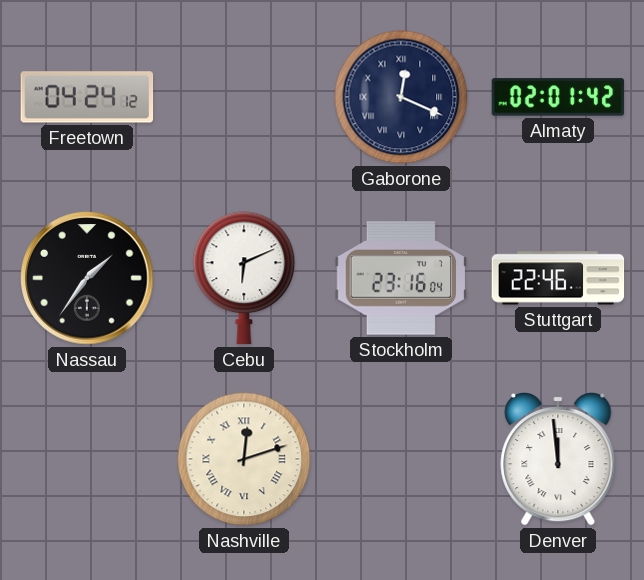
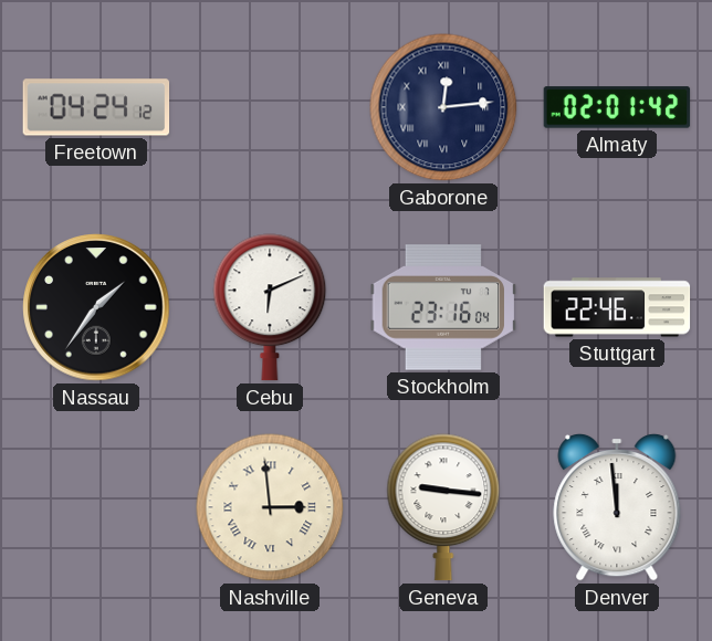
Gaborone: 12:19 -> 12:14 (443, 107)
Nashville: 12:12 -> 2:59 (270, 507)
Geneva: none -> 9:16 (443, 507)
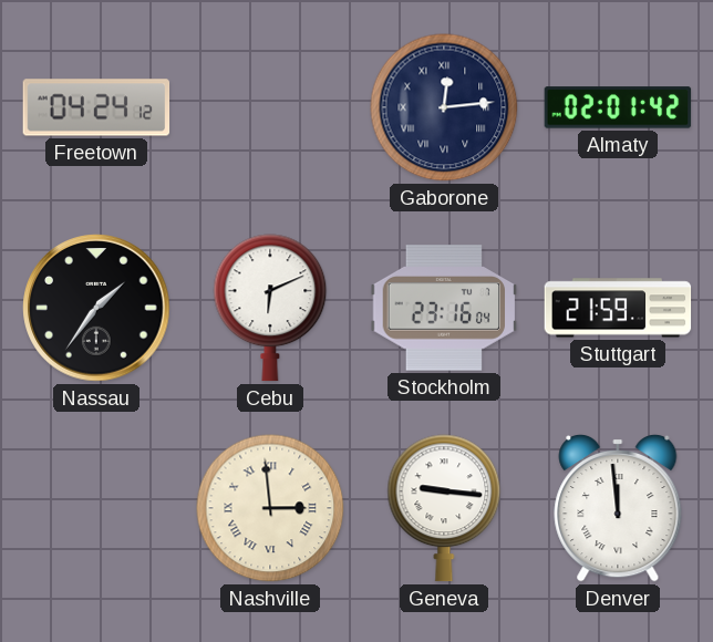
Stuttgart: 22:46 -> 21:59 (618, 308)
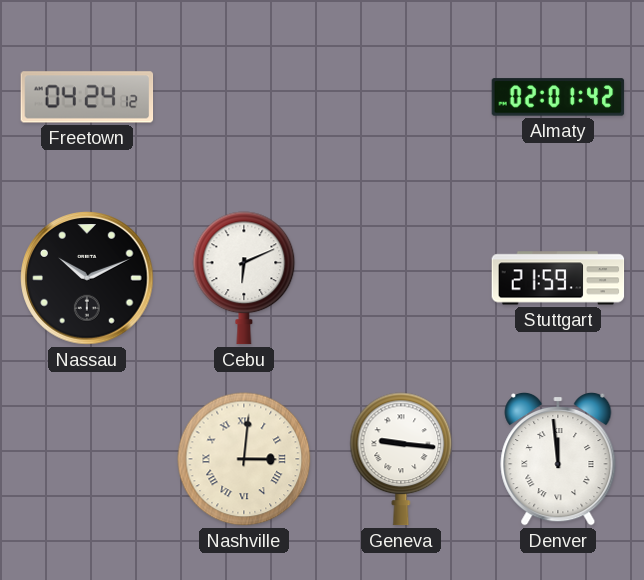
Gaborone: 12:14 -> none (444, 107)
Nassau: 1:36 -> 10:11 (87, 278)
Stockholm: 23:16 -> none (444, 308)
Nashville: 2:59 -> 3:01 (244, 459)
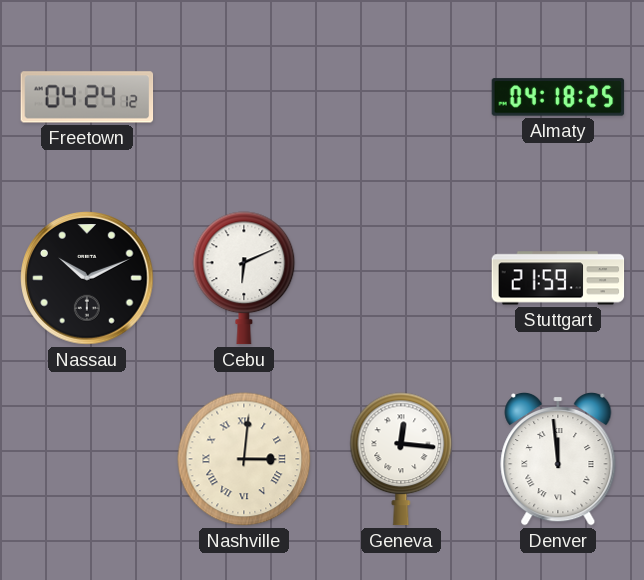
Almaty: 02:01 -> 04:18 (558, 97)
Geneva: 9:16 -> 12:16 (401, 459)
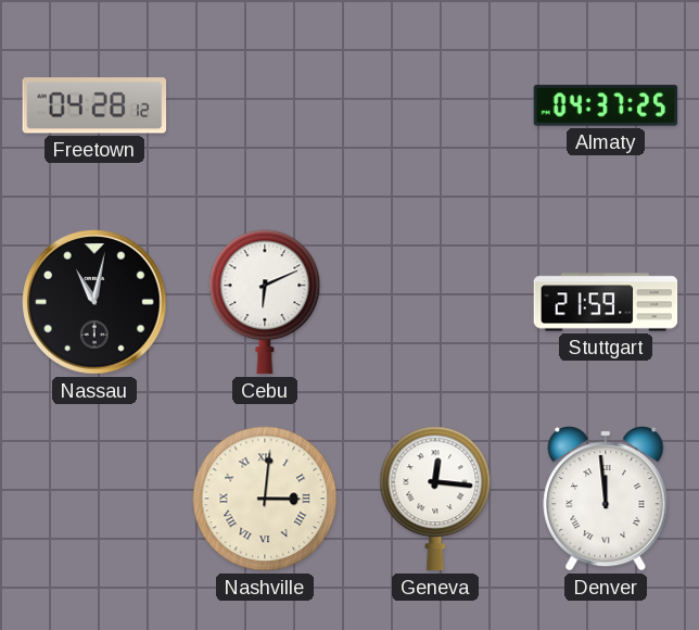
Freetown: 04:24 -> 04:28 (94, 105)
Almaty: 04:18 -> 04:37 (606, 105)
Nassau: 10:11 -> 11:02 (94, 302)
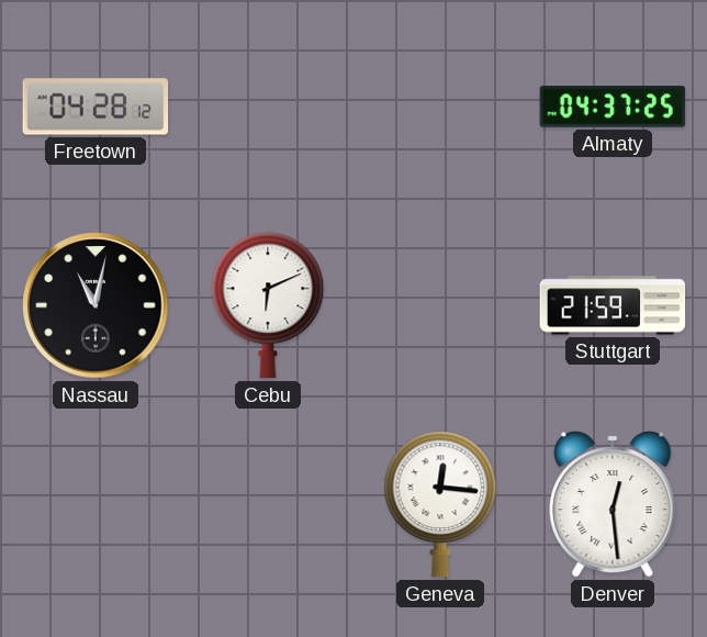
Nashville: 3:01 -> none (265, 499)
Denver: 11:59 -> 12:29 (613, 504)
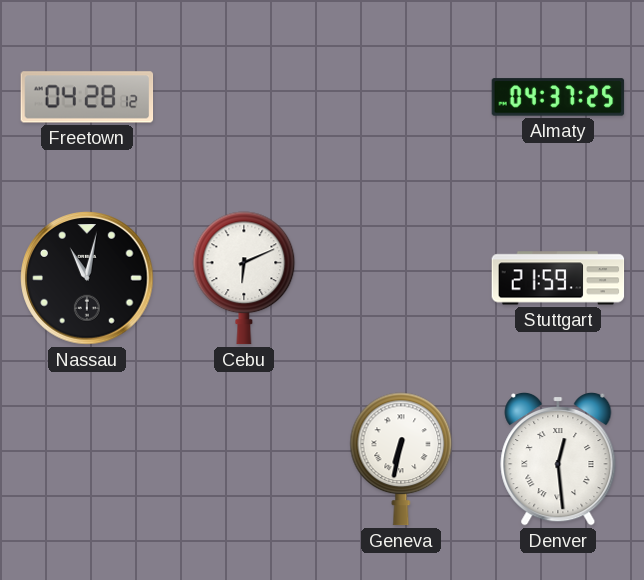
Geneva: 12:16 -> 6:32 (401, 459)
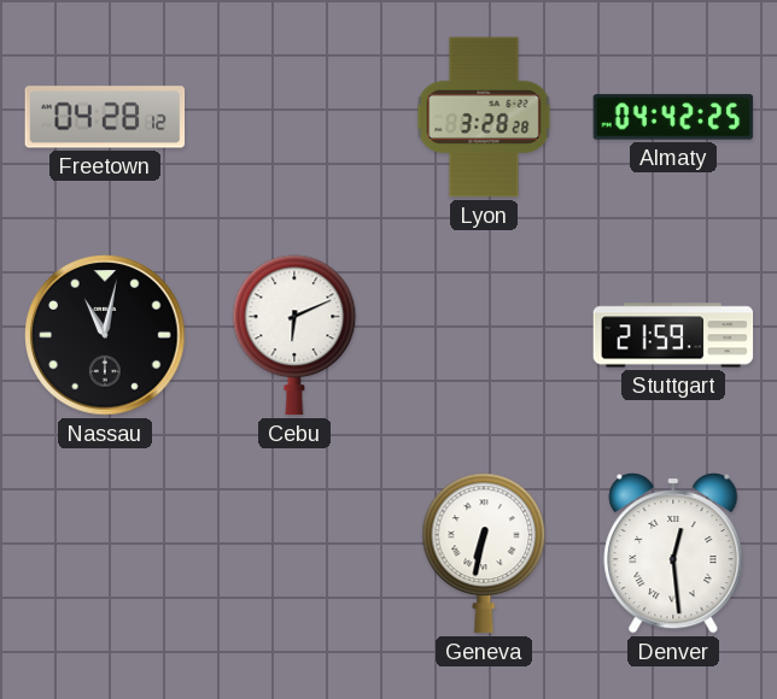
Lyon: none -> 3:28 (484, 117)
Almaty: 04:37 -> 04:42 (673, 117)
